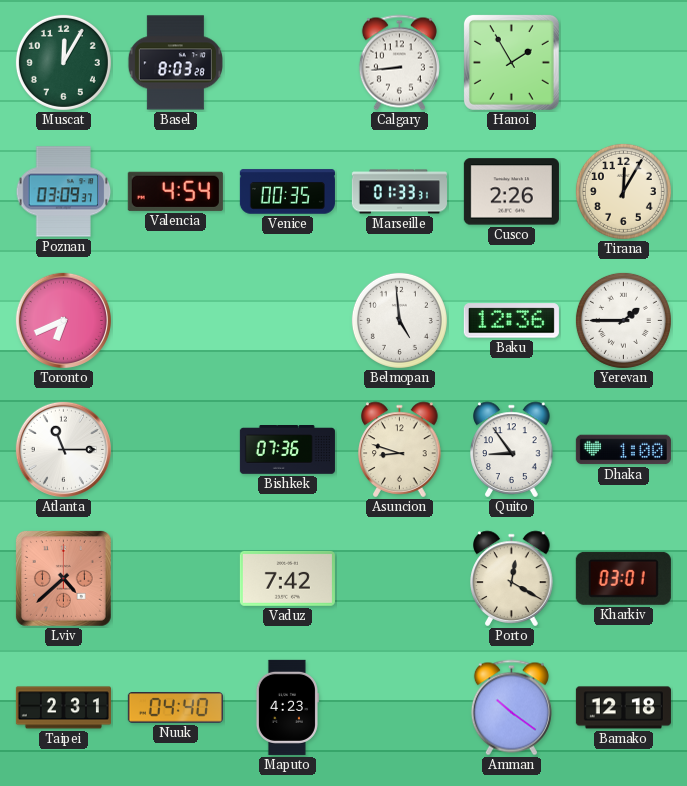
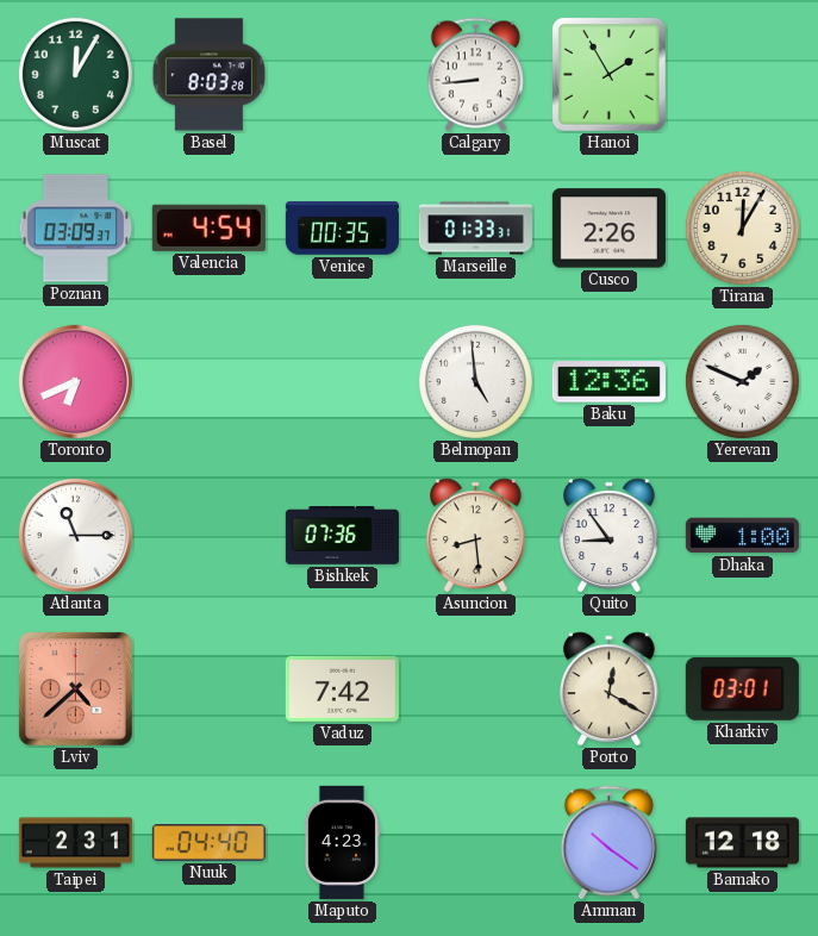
Yerevan: 1:45 -> 1:49 (742, 381)
Asuncion: 8:48 -> 8:29 (476, 536)
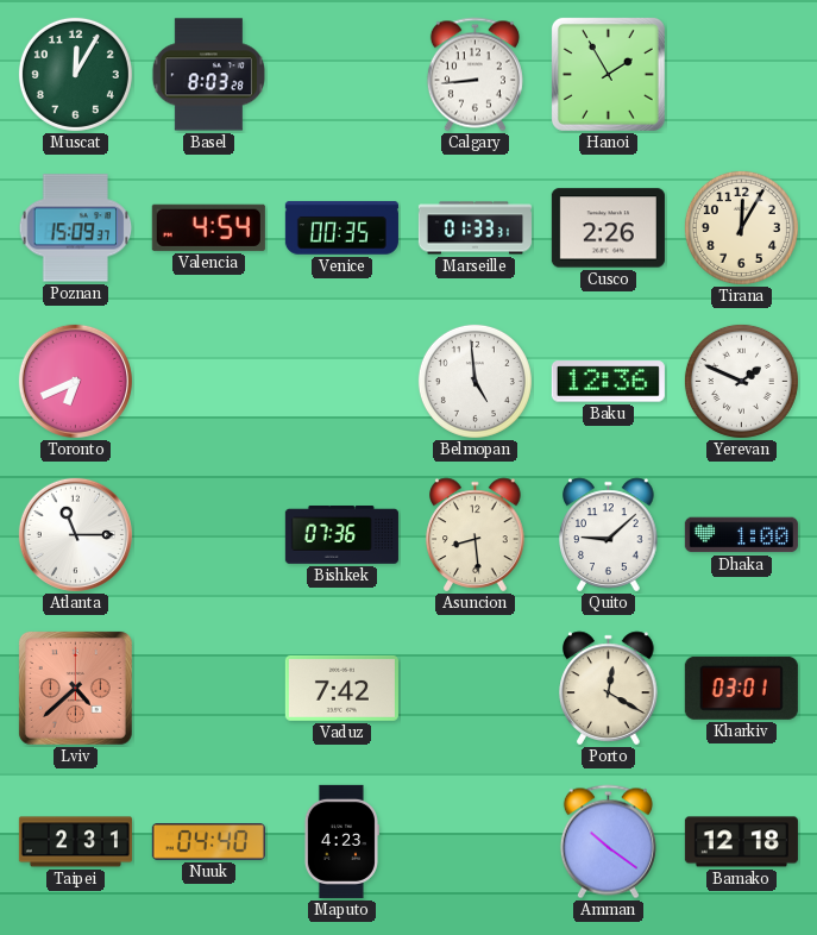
Poznan: 03:09 -> 15:09 (76, 228)
Quito: 8:54 -> 9:08 (609, 535)
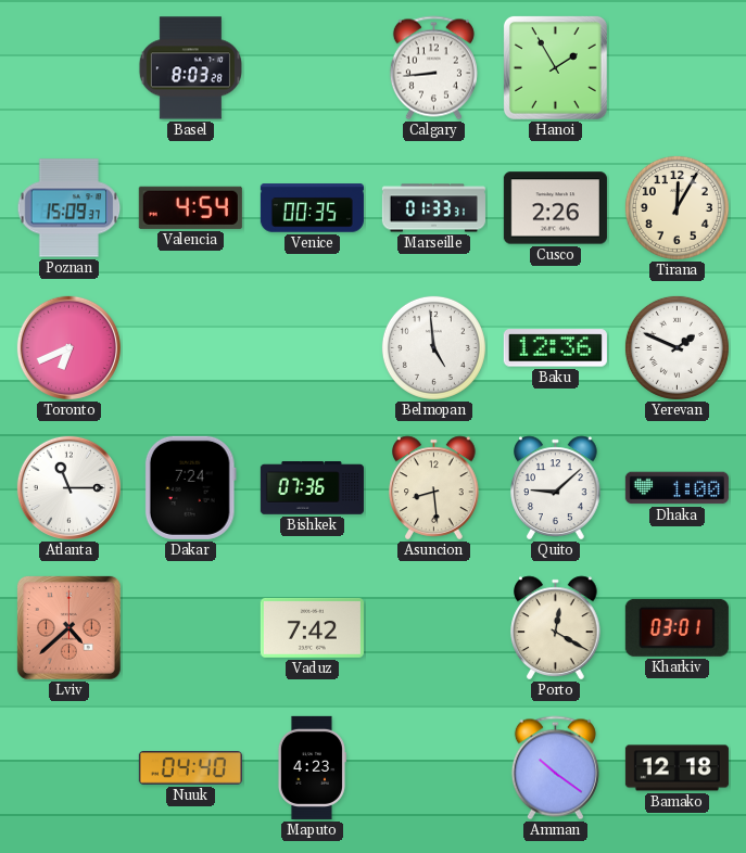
Muscat: 12:05 -> none (75, 74)
Dakar: none -> 7:24 (190, 487)
Taipei: 2:31 -> none (75, 842)
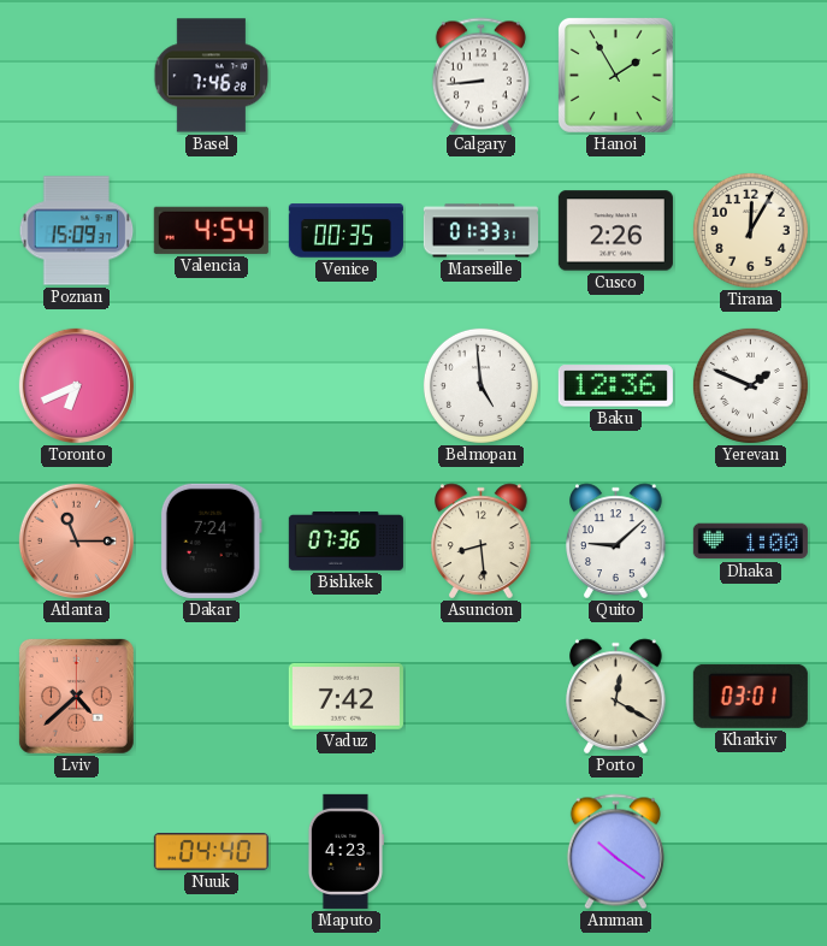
Basel: 8:03 -> 7:46 (211, 76)
Atlanta dial: white -> salmon (76, 540)
Bamako: 12:18 -> none (677, 768)
